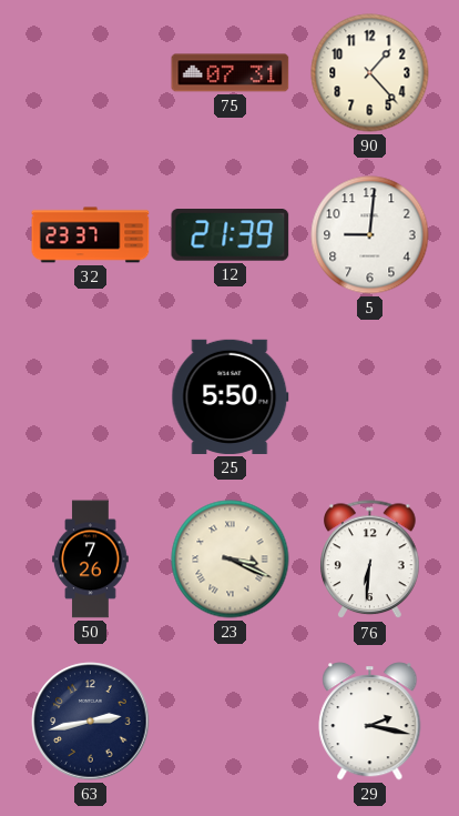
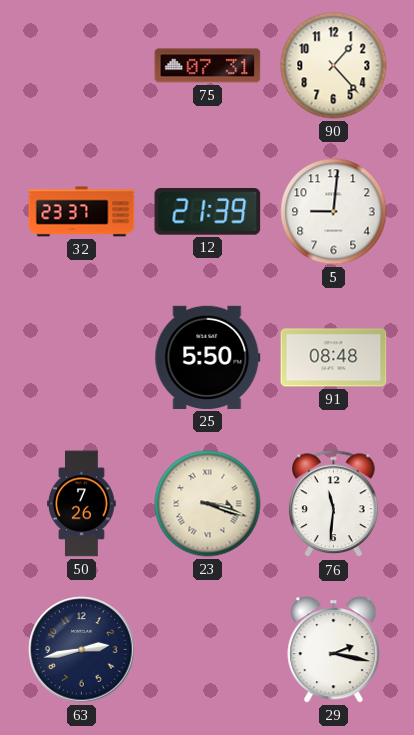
91: none -> 08:48 (334, 358)
23: 3:19 -> 3:18 (208, 504)
76: 6:31 -> 11:31 (334, 504)
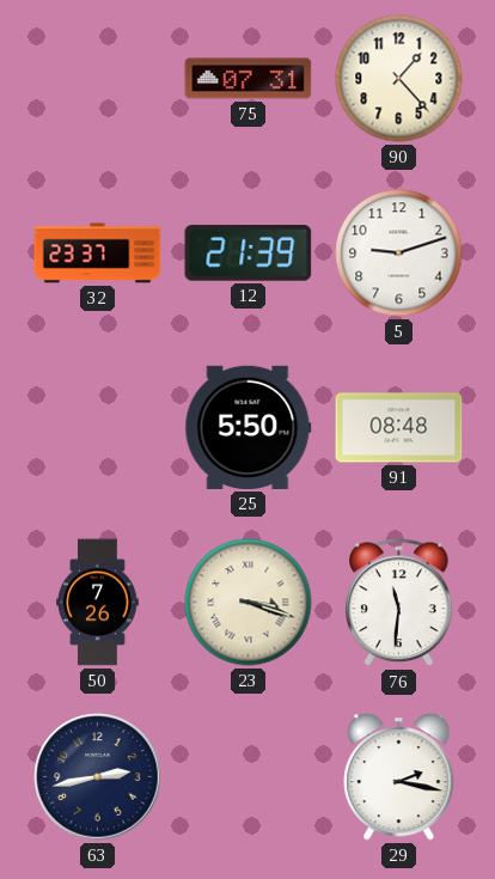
5: 9:01 -> 9:12 (399, 254)
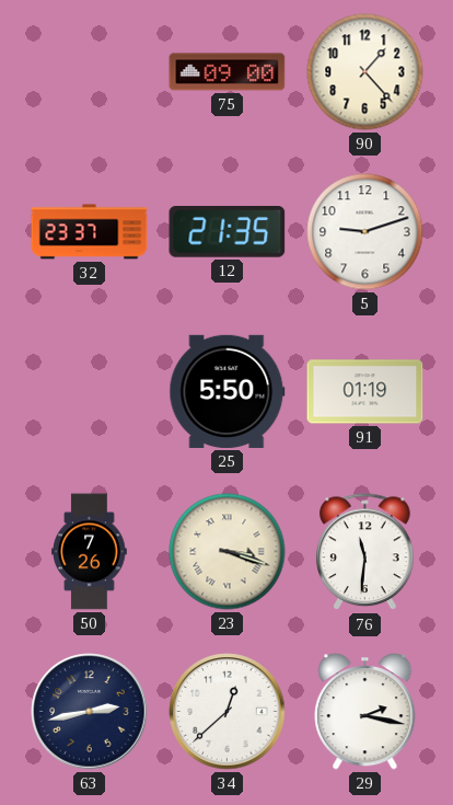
75: 07:31 -> 09:00 (228, 72)
12: 21:39 -> 21:35 (228, 232)
91: 08:48 -> 01:19 (365, 392)
34: none -> 12:38 (228, 712)
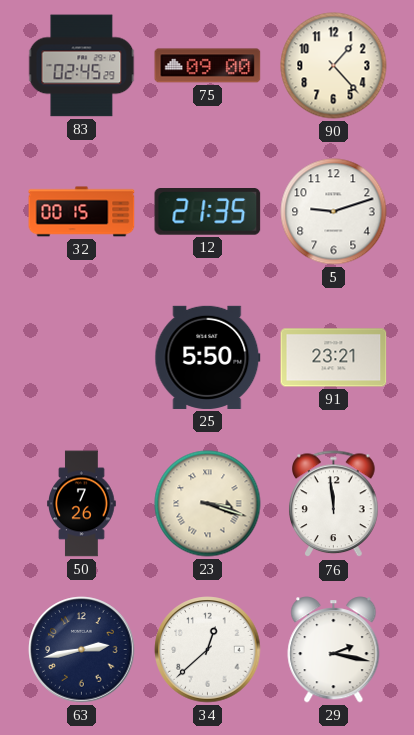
83: none -> 02:45 (82, 66)
32: 23:37 -> 00:15 (82, 212)
91: 01:19 -> 23:21 (334, 358)
76: 11:31 -> 11:59 (334, 504)
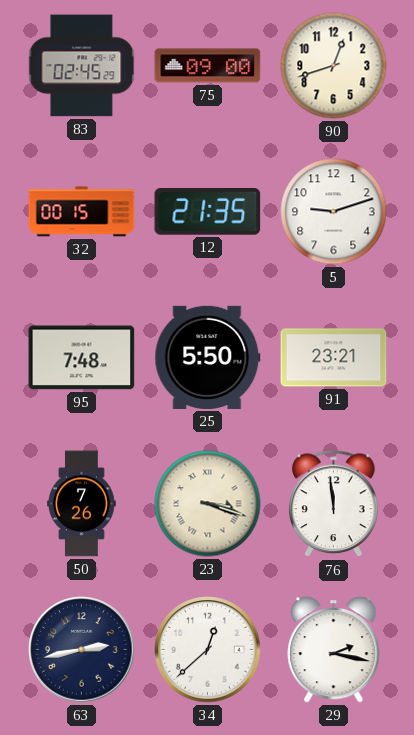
90: 1:23 -> 12:42 (334, 66)
95: none -> 7:48 (82, 358)
